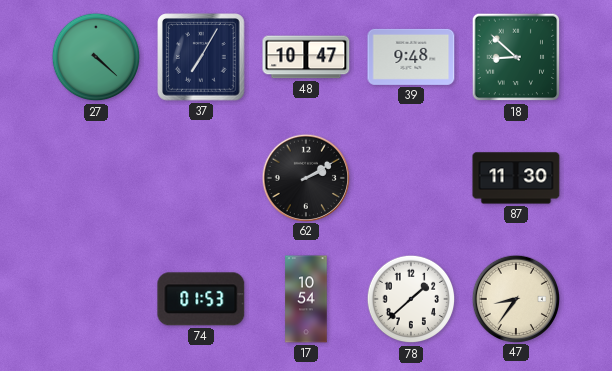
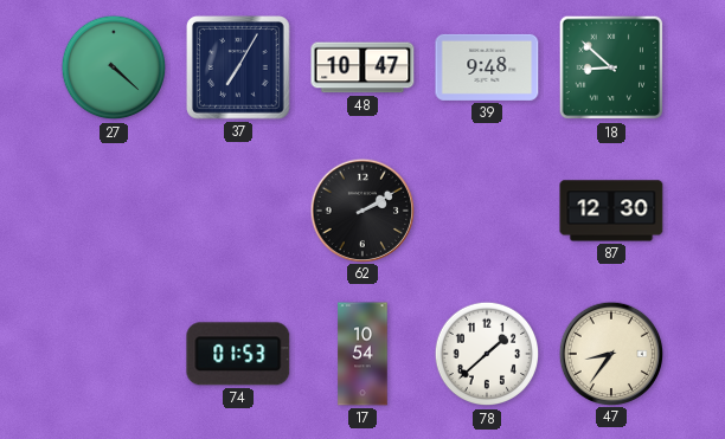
87: 11:30 -> 12:30 (611, 211)
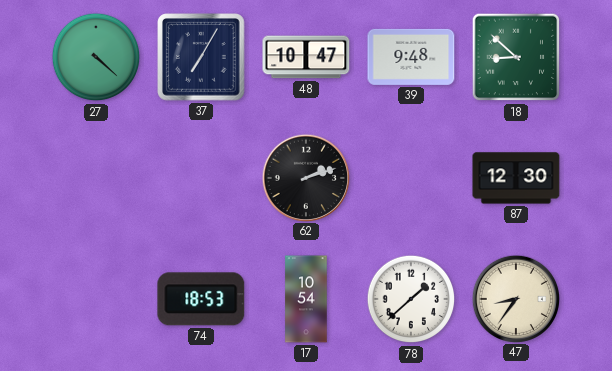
62: 2:10 -> 2:12 (305, 177)
74: 01:53 -> 18:53 (201, 299)
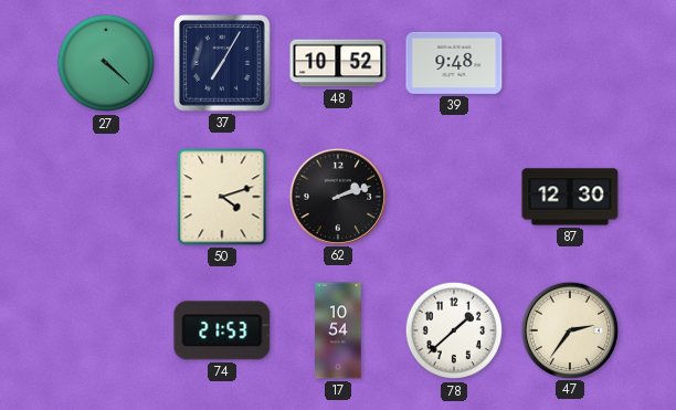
48: 10:47 -> 10:52 (338, 63)
18: 8:52 -> none (516, 57)
50: none -> 4:12 (222, 197)
74: 18:53 -> 21:53 (222, 330)
47: 8:36 -> 2:36 (569, 329)
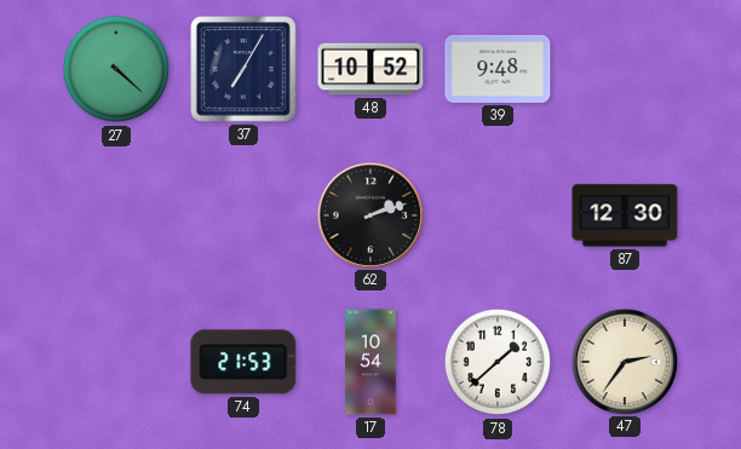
50: 4:12 -> none (222, 197)
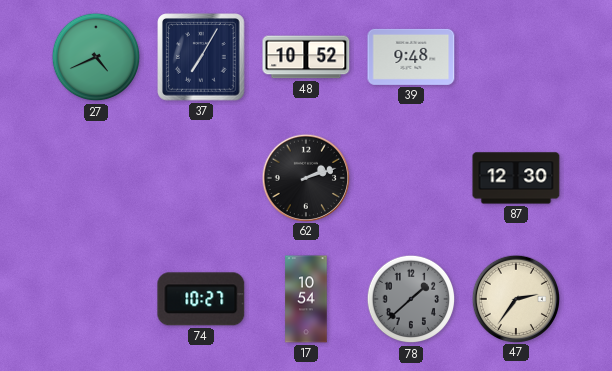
27: 4:22 -> 4:41 (96, 57)
74: 21:53 -> 10:27 (201, 299)
78 dial: white -> grey (411, 299)
